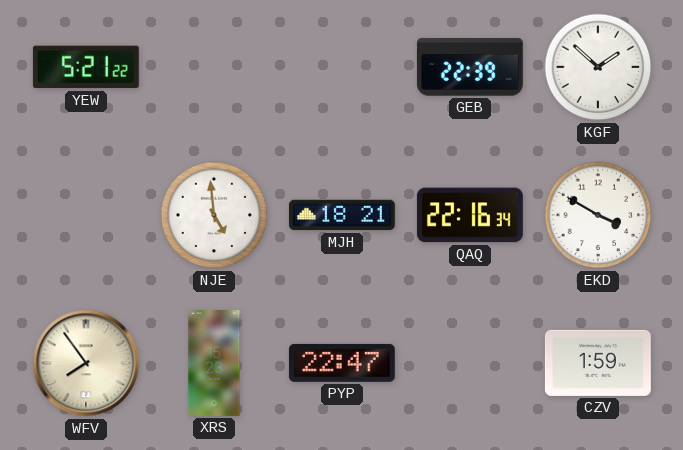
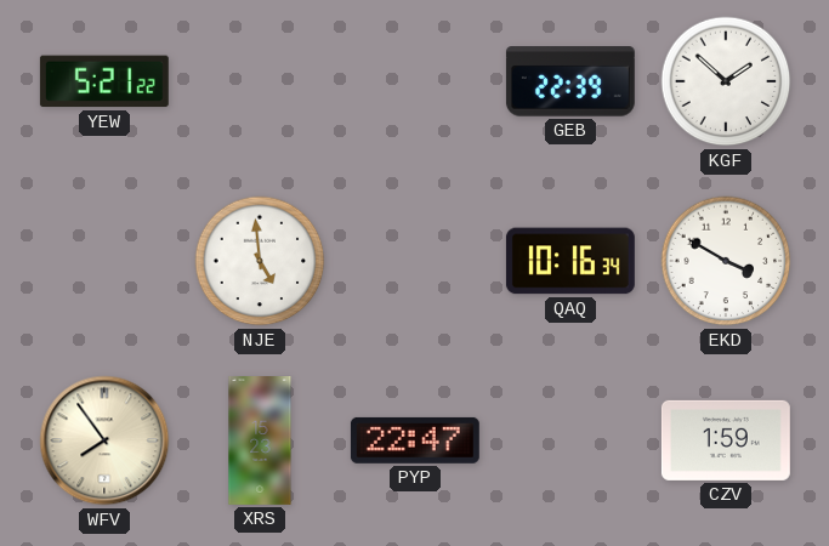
MJH: 18:21 -> none (342, 215)
QAQ: 22:16 -> 10:16 (570, 261)
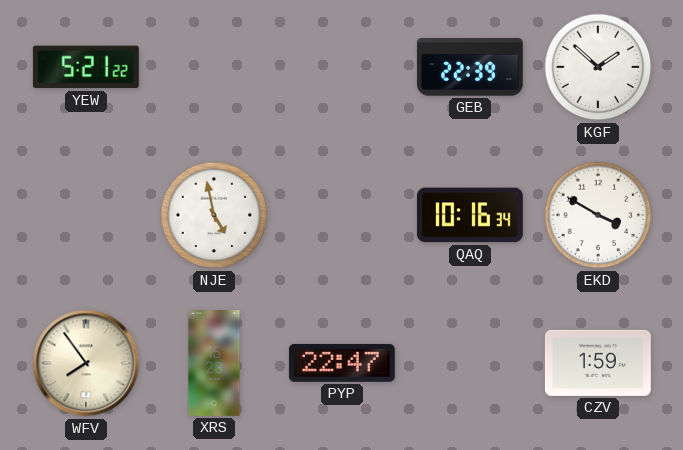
NJE: 4:59 -> 4:58 (214, 215)
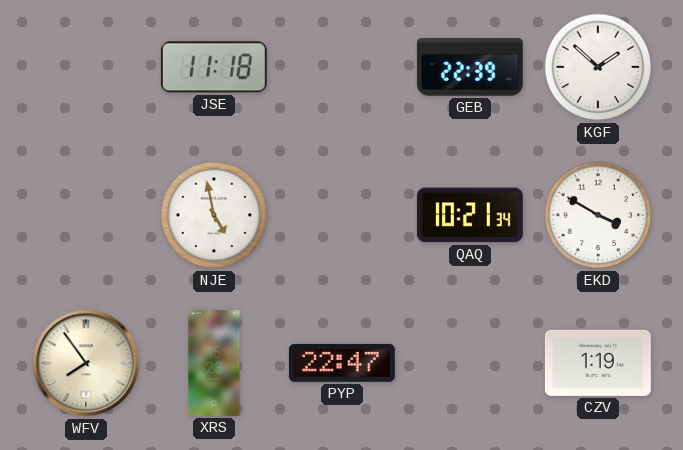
YEW: 5:21 -> none (86, 67)
JSE: none -> 11:18 (214, 67)
QAQ: 10:16 -> 10:21 (470, 215)
CZV: 1:59 -> 1:19 (598, 363)
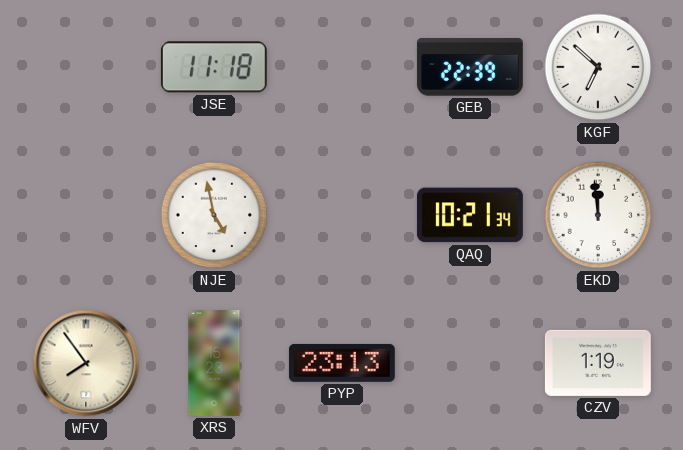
KGF: 1:52 -> 6:52 (598, 67)
EKD: 3:50 -> 11:59 (598, 215)
PYP: 22:47 -> 23:13 (342, 363)
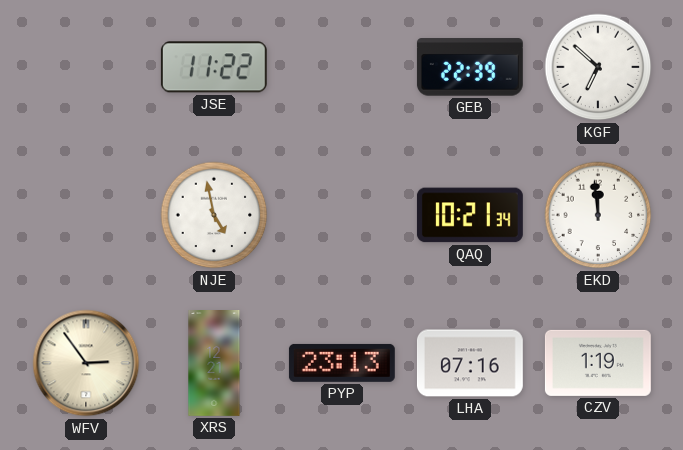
JSE: 11:18 -> 11:22 (214, 67)
WFV: 7:54 -> 2:54 (86, 363)
XRS: 15:23 -> 12:21 (214, 364)
LHA: none -> 07:16 (470, 363)
